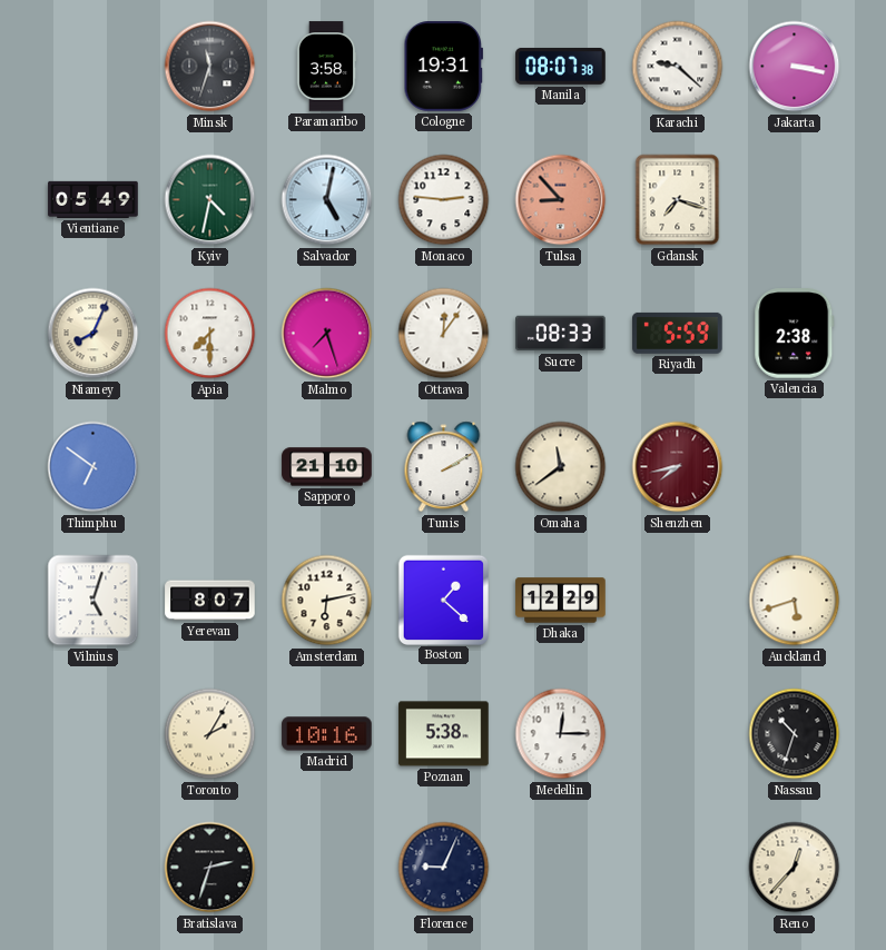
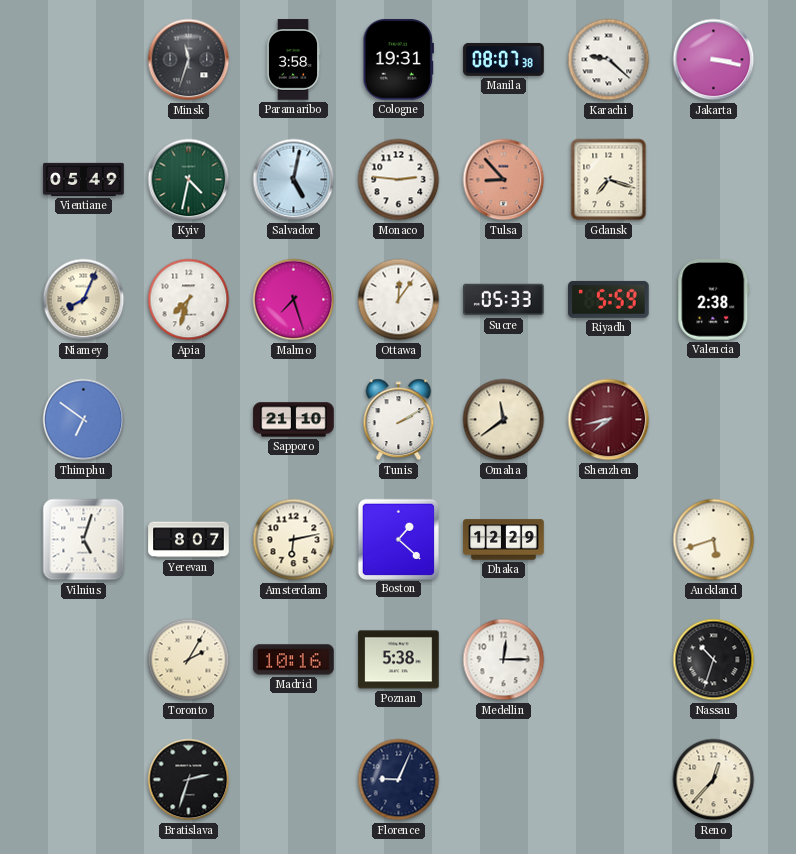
Apia: 7:30 -> 7:33 (189, 300)
Sucre: 08:33 -> 05:33 (504, 300)
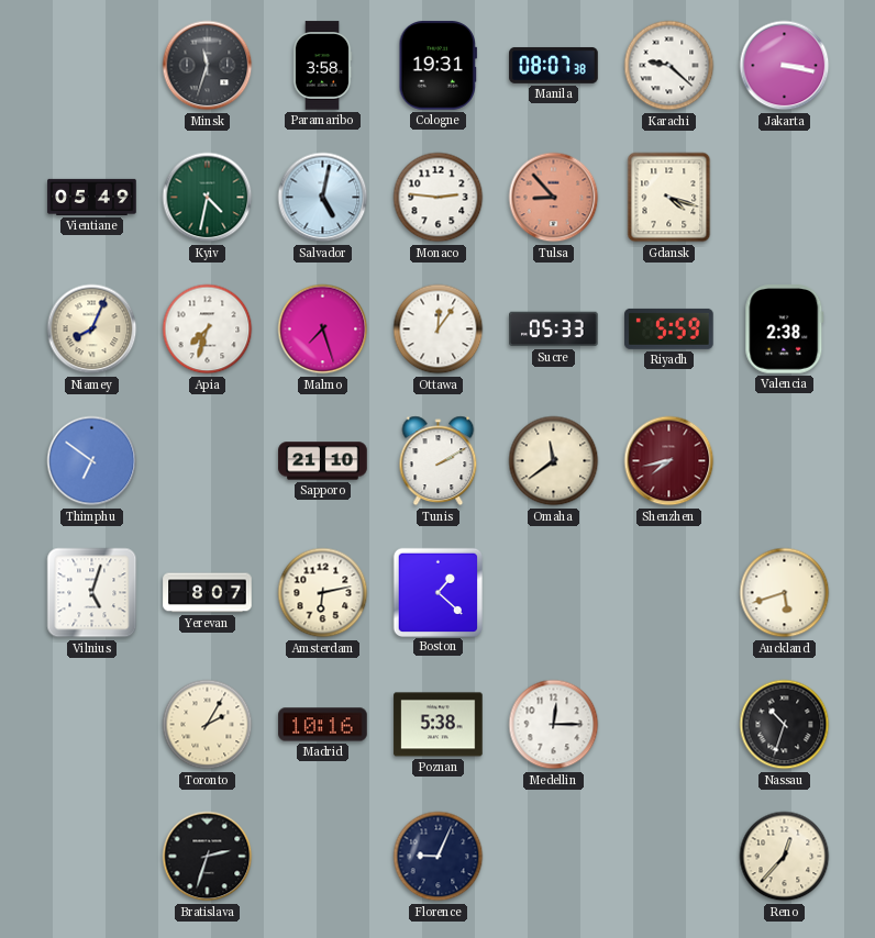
Gdansk: 7:18 -> 4:18 (669, 198)
Dhaka: 12:29 -> none (504, 540)
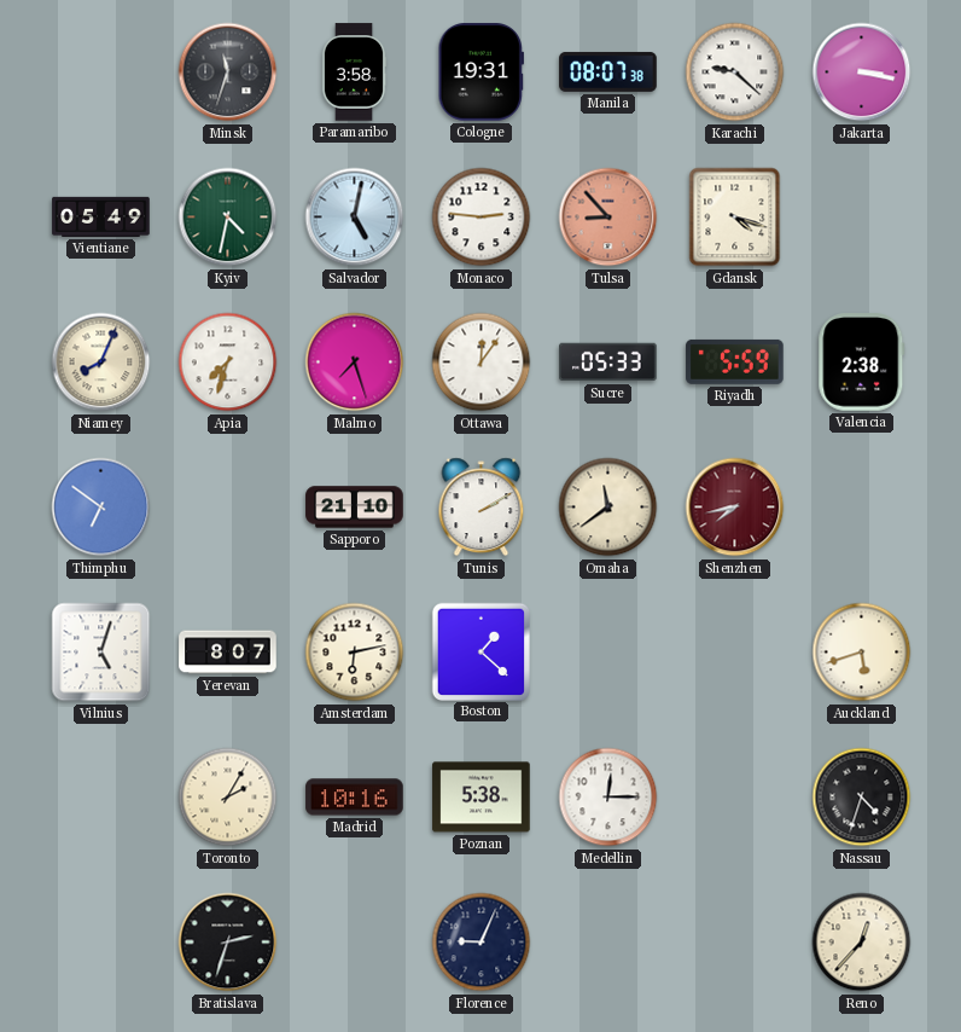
Nassau: 10:33 -> 4:33 (862, 798)
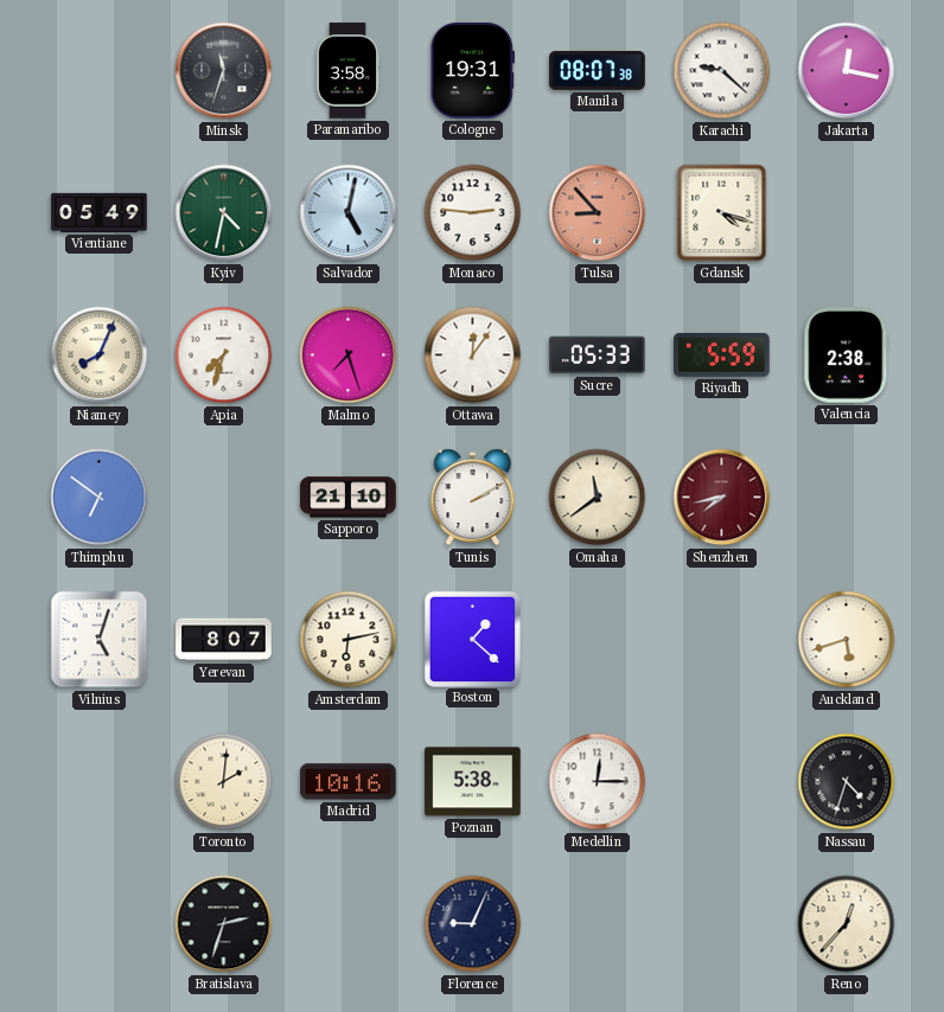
Jakarta: 3:17 -> 12:17 (847, 71)
Toronto: 2:05 -> 2:01 (224, 782)
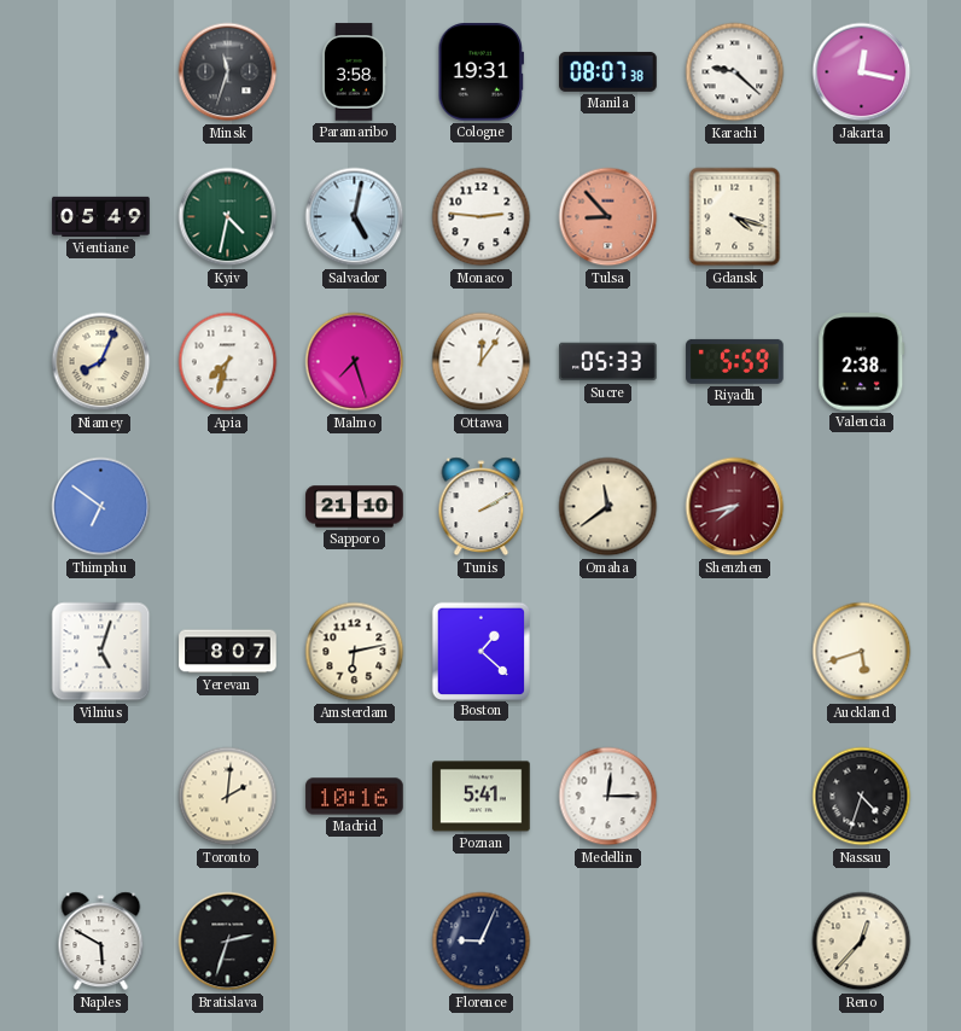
Poznan: 5:38 -> 5:41 (482, 797)
Naples: none -> 5:50 (101, 942)
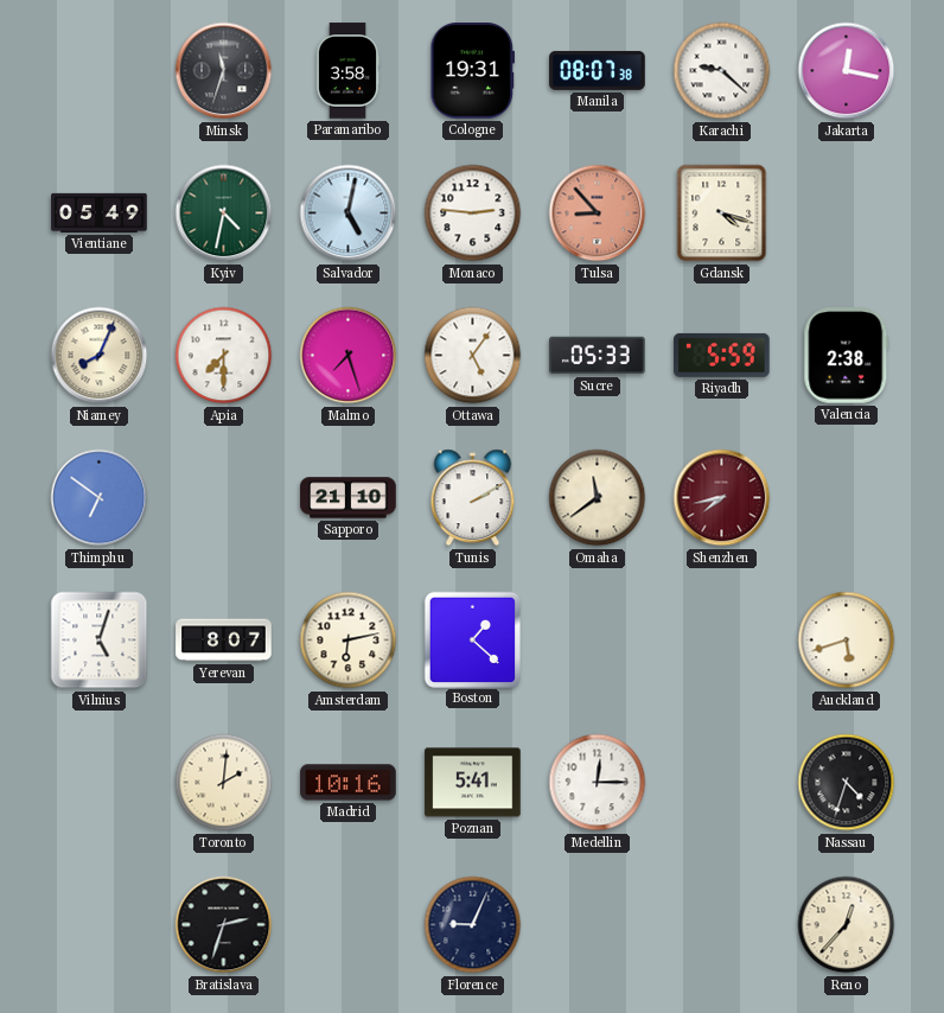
Apia: 7:33 -> 7:30 (224, 356)
Ottawa: 12:06 -> 5:06 (473, 356)
Naples: 5:50 -> none (101, 942)
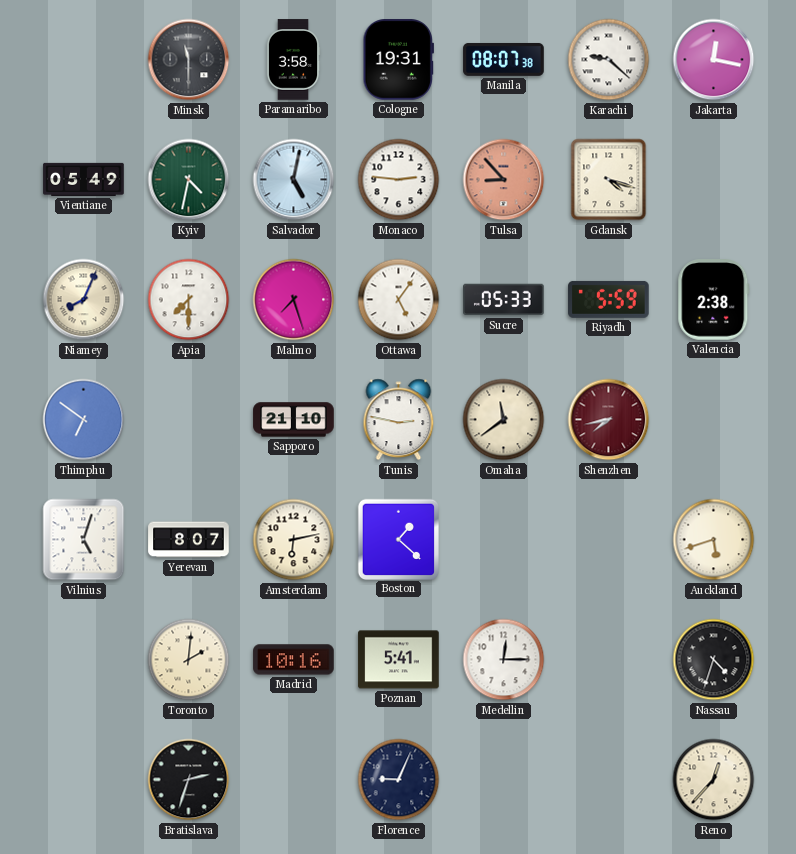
Minsk: 11:33 -> 11:30 (189, 60)
Tunis: 2:10 -> 2:47 (399, 420)
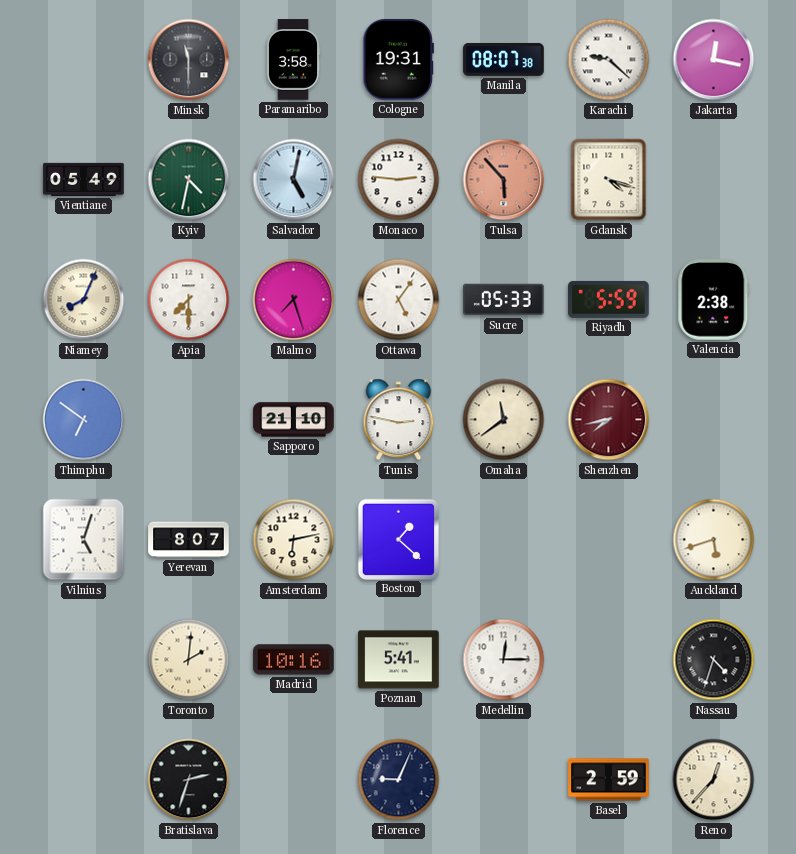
Tulsa: 8:53 -> 5:53 (504, 180)
Basel: none -> 2:59 (609, 780)
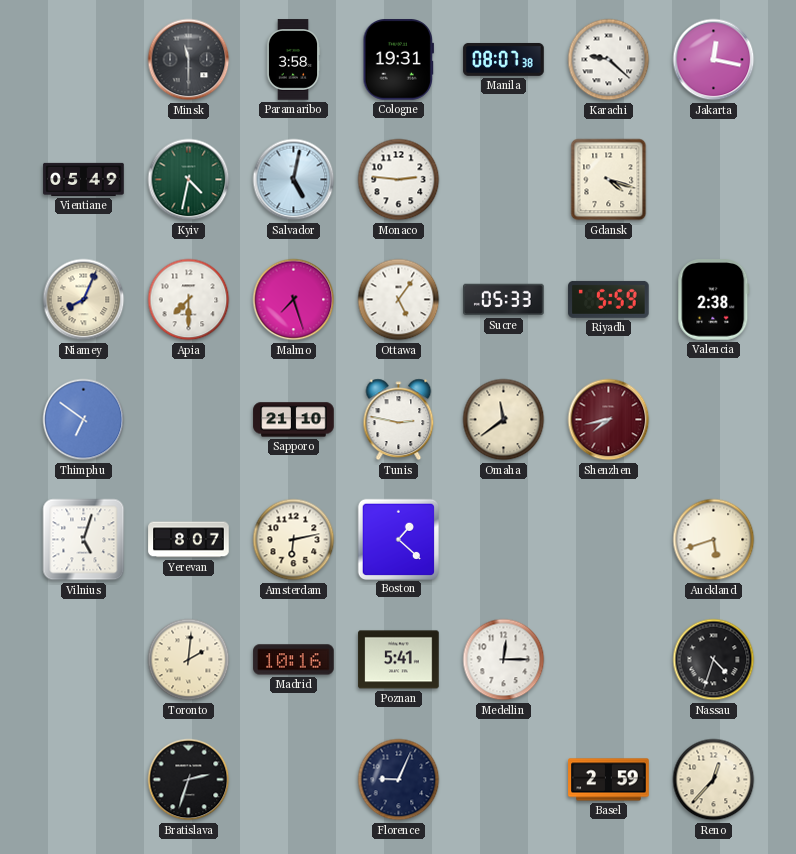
Tulsa: 5:53 -> none (504, 180)
